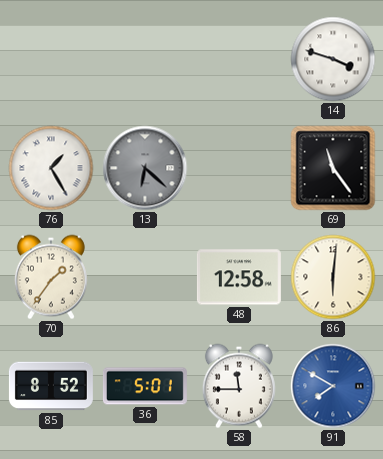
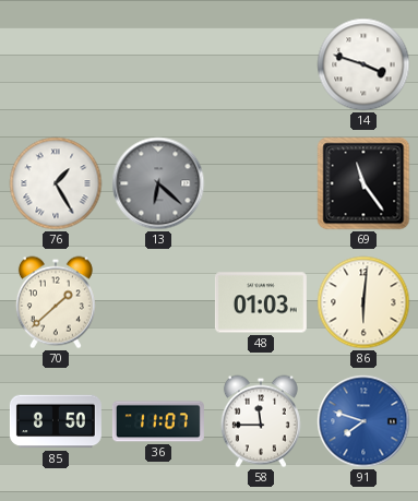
70: 1:36 -> 1:38 (56, 302)
48: 12:58 -> 01:03 (261, 302)
85: 8:52 -> 8:50 (56, 421)
36: 5:01 -> 11:07 (158, 421)
91: 7:50 -> 7:48 (363, 421)
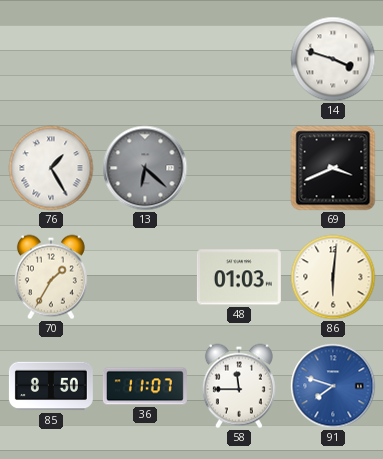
69: 11:24 -> 3:41 (333, 168)
70: 1:38 -> 1:35 (51, 277)
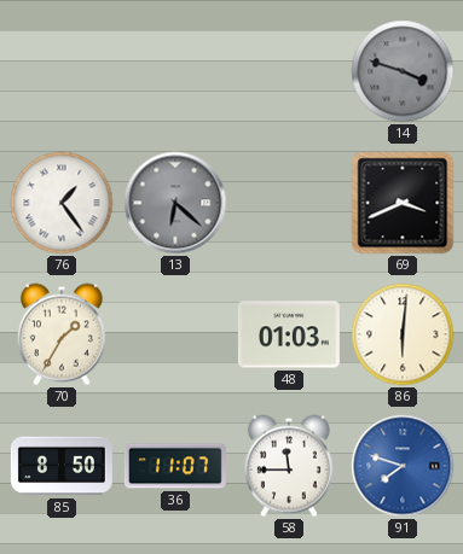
14 dial: white -> grey (403, 71)
76: 1:25 -> 1:24 (62, 203)
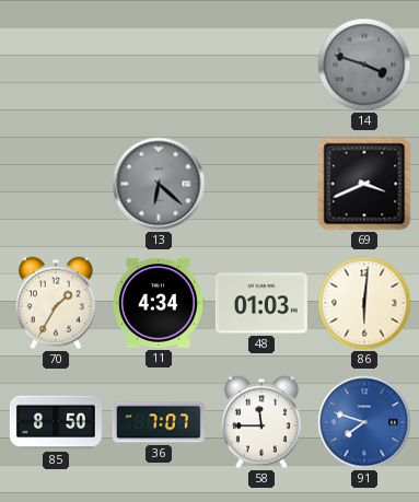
76: 1:24 -> none (62, 203)
11: none -> 4:34 (159, 303)
36: 11:07 -> 7:07 (159, 422)
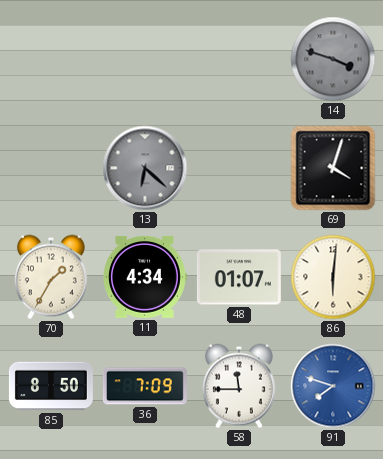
69: 3:41 -> 4:03 (333, 168)
48: 01:03 -> 01:07 (239, 277)
36: 7:07 -> 7:09 (145, 386)
